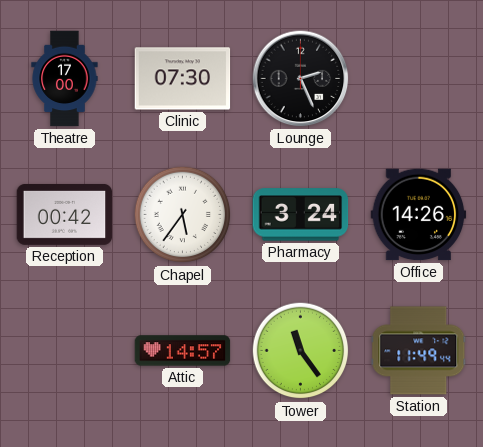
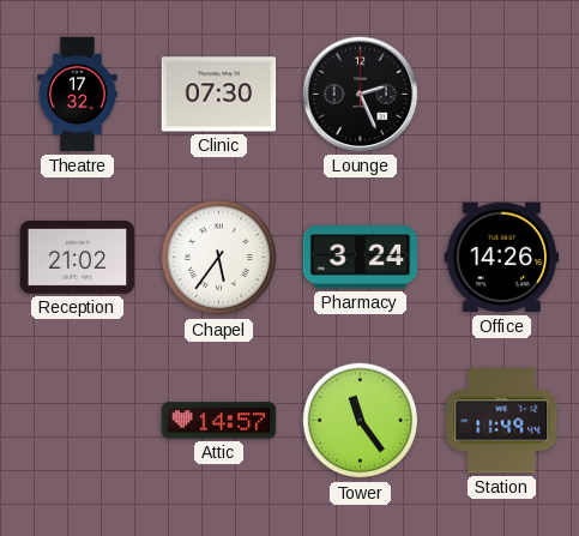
Theatre: 17:00 -> 17:32 (78, 95)
Reception: 00:42 -> 21:02 (78, 257)
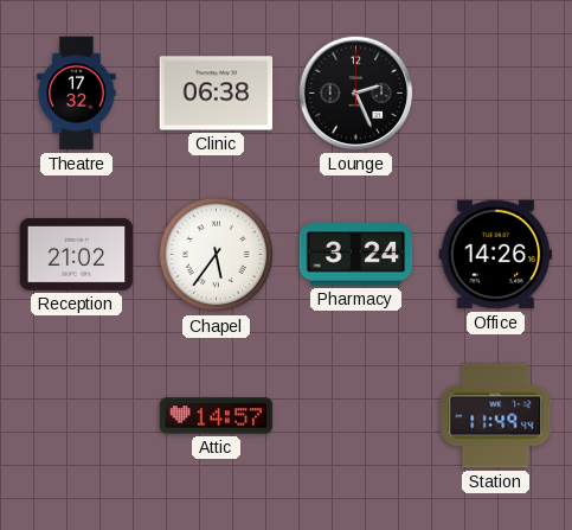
Clinic: 07:30 -> 06:38 (217, 94)
Tower: 11:24 -> none (361, 421)
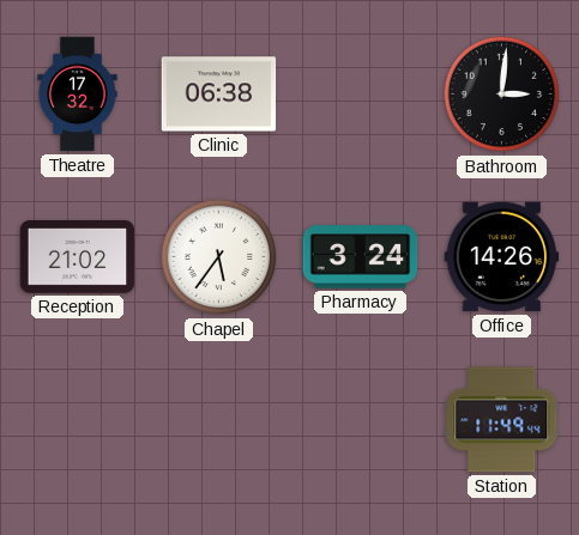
Lounge: 2:26 -> none (356, 94)
Bathroom: none -> 3:01 (502, 95)
Attic: 14:57 -> none (217, 416)
